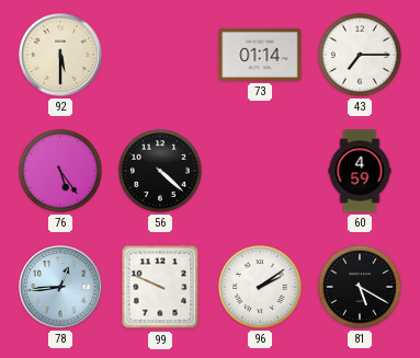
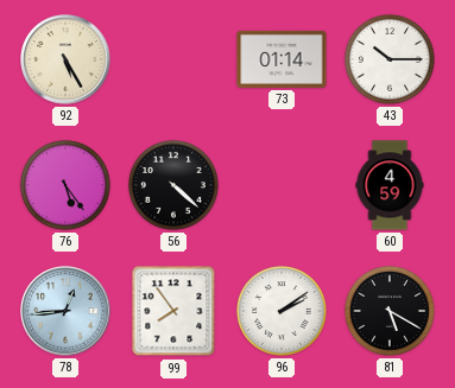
92: 5:30 -> 5:25 (65, 59)
43: 7:15 -> 10:15 (390, 59)
99: 9:49 -> 7:54 (173, 311)
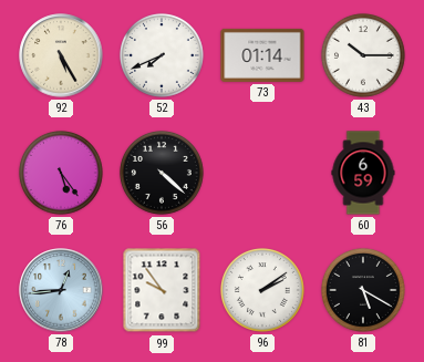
52: none -> 7:41 (162, 55)
60: 4:59 -> 6:59 (363, 173)
99: 7:54 -> 9:54 (162, 290)
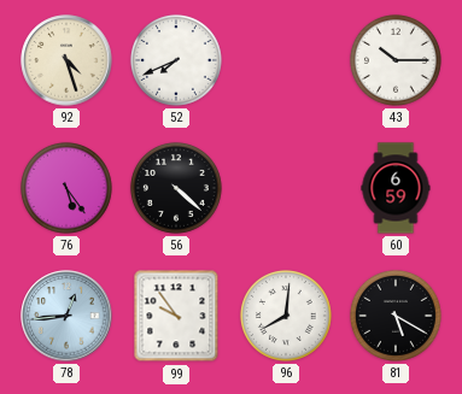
92: 5:25 -> 4:27 (66, 60)
73: 01:14 -> none (262, 55)
96: 2:09 -> 8:01 (286, 316)
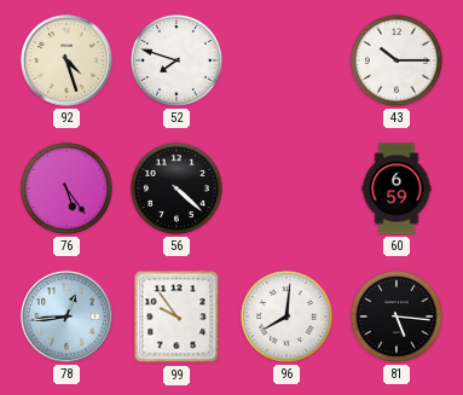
52: 7:41 -> 7:48 (176, 60)
81: 5:20 -> 5:16 (397, 316)
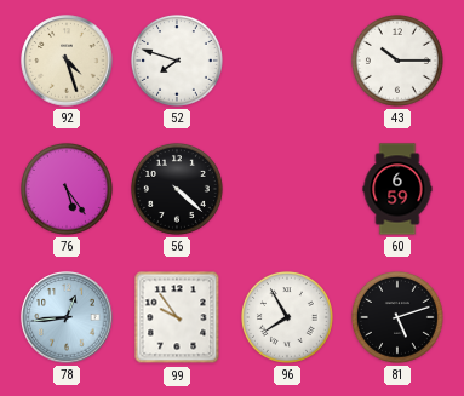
96: 8:01 -> 7:55 (287, 317)
81: 5:16 -> 5:12 (397, 317)
